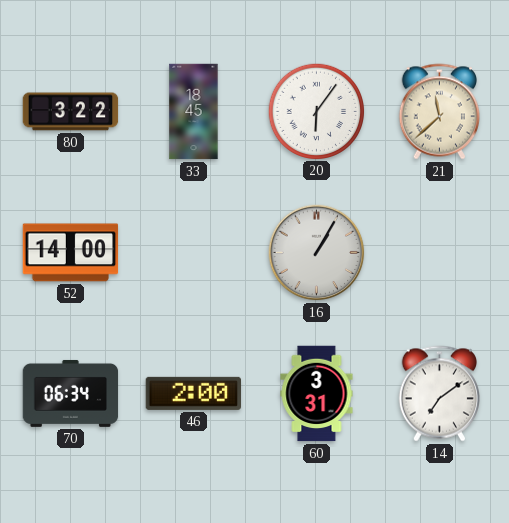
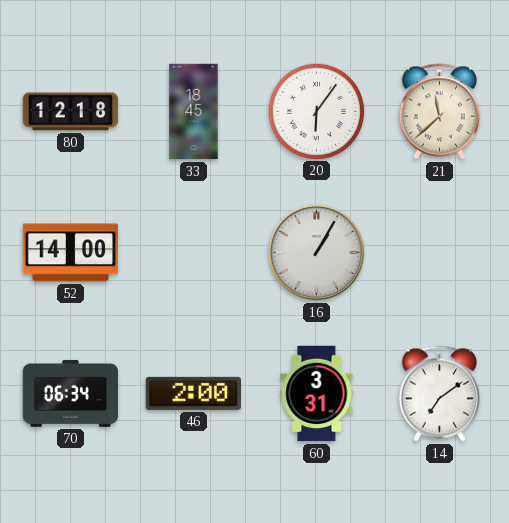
80: 3:22 -> 12:18 (71, 112)
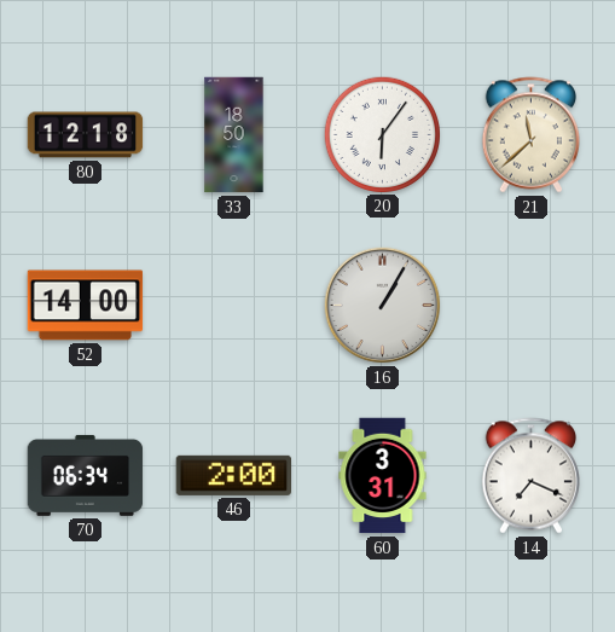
33: 18:45 -> 18:50 (234, 135)
14: 7:09 -> 7:19 (530, 476)
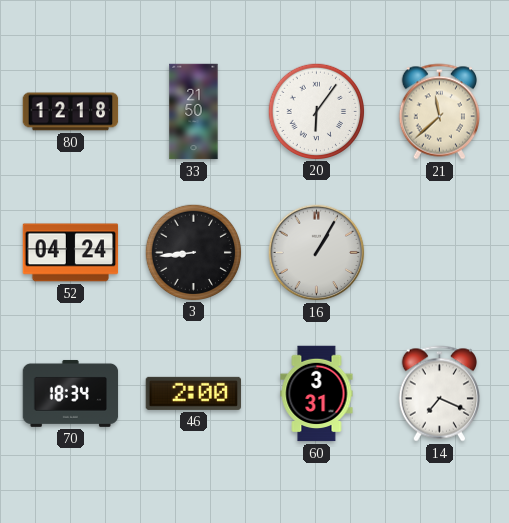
33: 18:50 -> 21:50 (194, 112)
52: 14:00 -> 04:24 (71, 253)
3: none -> 8:44 (193, 252)
70: 06:34 -> 18:34 (71, 393)
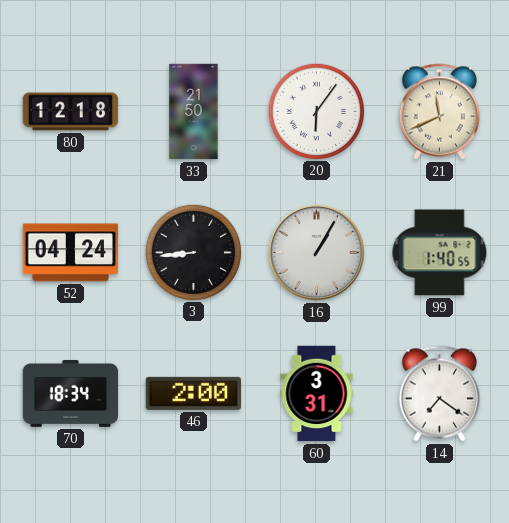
21: 11:38 -> 11:41 (439, 112)
99: none -> 1:40 (440, 253)
14: 7:19 -> 7:21 (439, 394)
